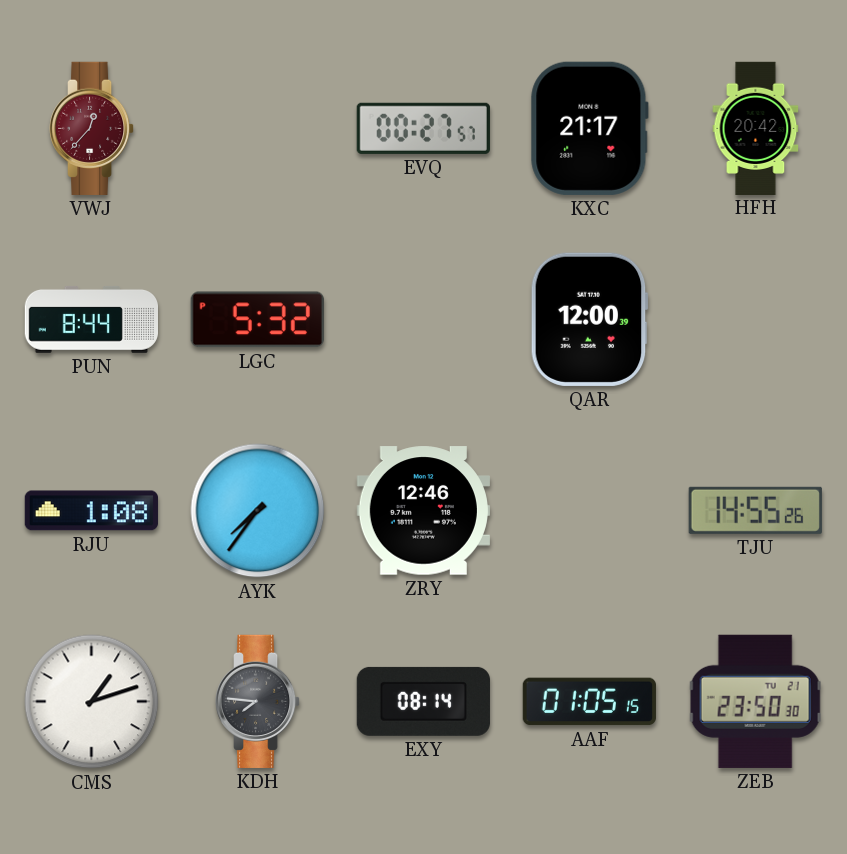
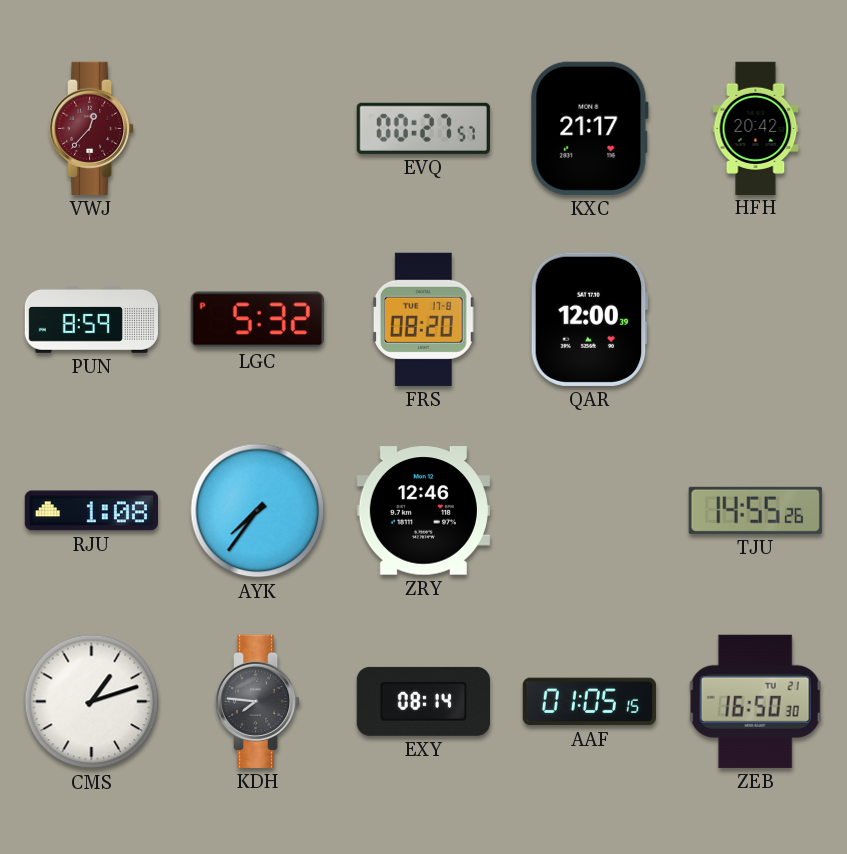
PUN: 8:44 -> 8:59 (91, 319)
FRS: none -> 08:20 (423, 319)
ZEB: 23:50 -> 16:50 (755, 701)
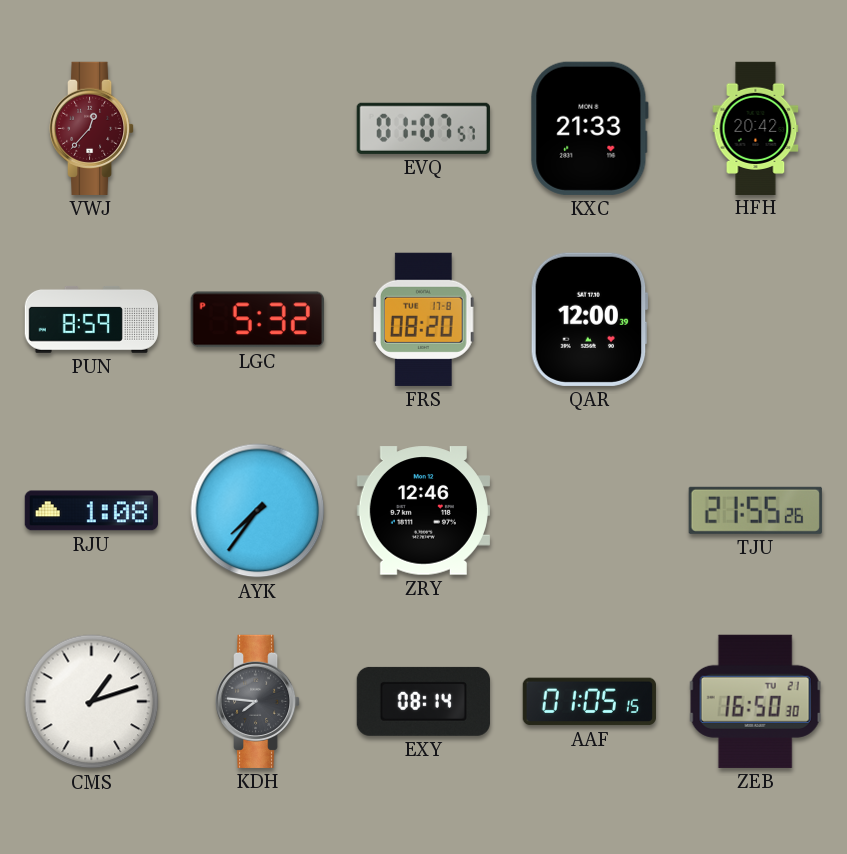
EVQ: 00:27 -> 01:07 (423, 128)
KXC: 21:17 -> 21:33 (589, 128)
TJU: 14:55 -> 21:55 (755, 510)
